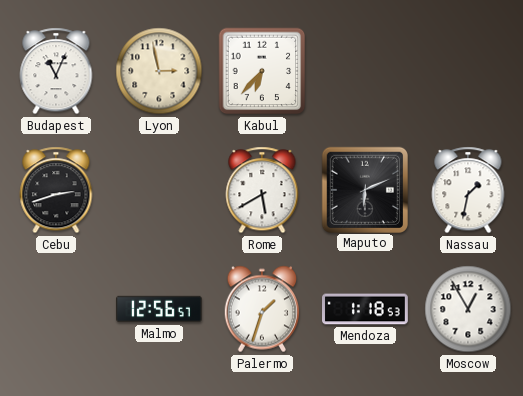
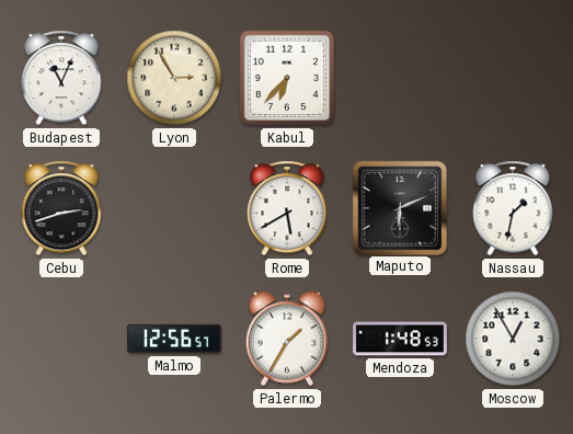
Lyon: 2:58 -> 2:55 (174, 78)
Palermo: 1:33 -> 1:35 (287, 339)
Mendoza: 1:18 -> 1:48 (401, 339)
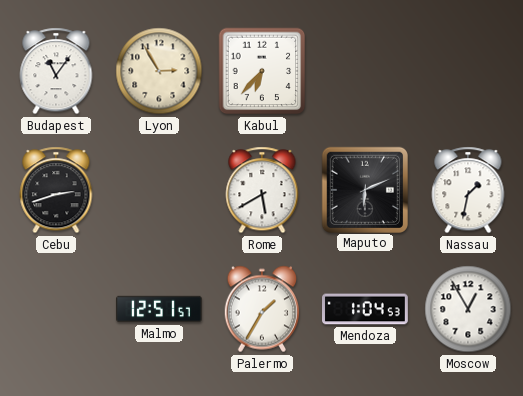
Budapest: 11:04 -> 11:06 (56, 71)
Malmo: 12:56 -> 12:51 (160, 309)
Mendoza: 1:48 -> 1:04 (366, 309)
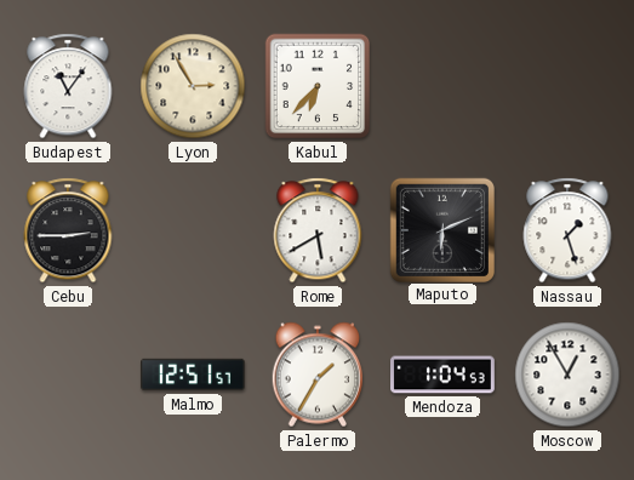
Cebu: 2:42 -> 2:45 (68, 230)
Nassau: 1:32 -> 1:27 (567, 230)
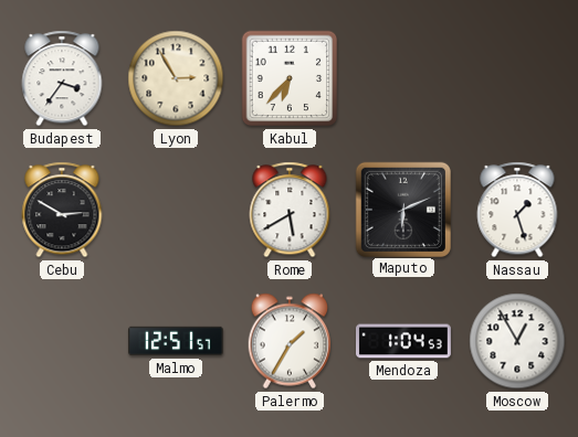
Budapest: 11:06 -> 3:36 (62, 78)
Cebu: 2:45 -> 2:50 (62, 210)
